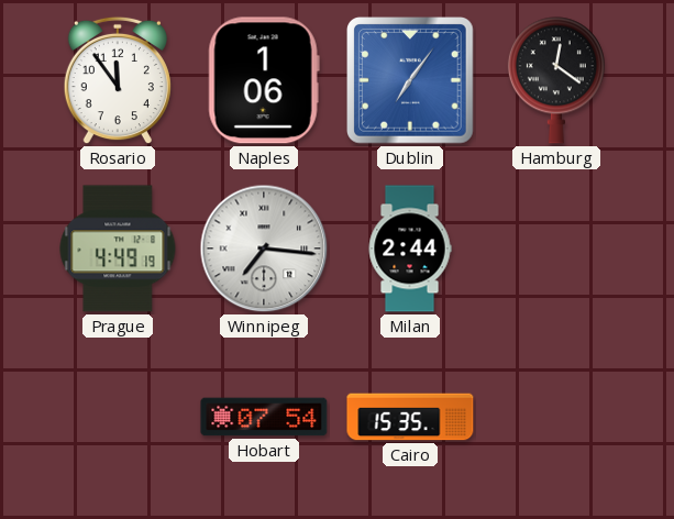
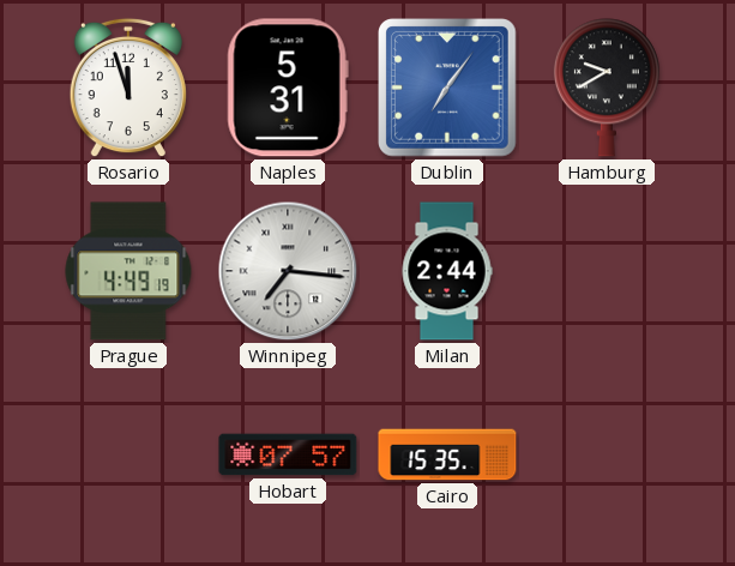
Rosario: 11:54 -> 11:57 (128, 88)
Naples: 1:06 -> 5:31 (288, 88)
Hamburg: 12:21 -> 9:40 (607, 88)
Hobart: 07:54 -> 07:57 (288, 454)
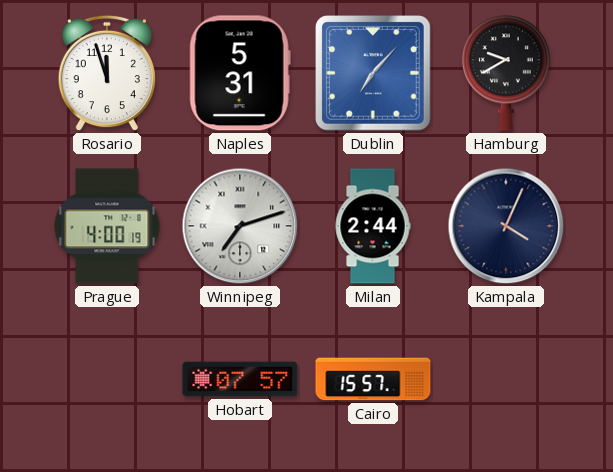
Dublin: 7:06 -> 7:07 (374, 74)
Prague: 4:49 -> 4:00 (107, 226)
Winnipeg: 7:16 -> 7:12 (240, 226)
Kampala: none -> 4:04 (506, 226)
Cairo: 15:35 -> 15:57 (373, 379)
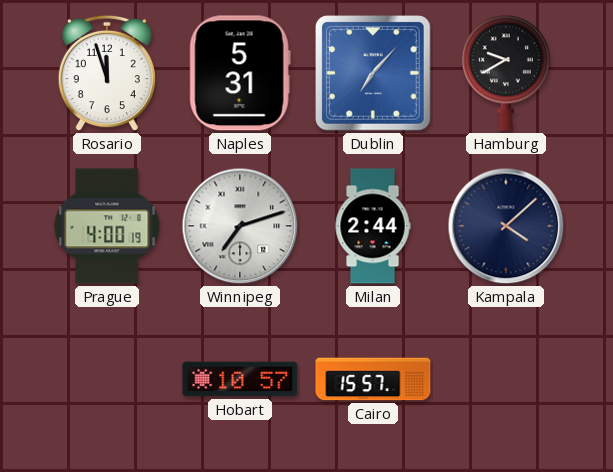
Kampala: 4:04 -> 4:08 (506, 226)
Hobart: 07:57 -> 10:57 (240, 379)
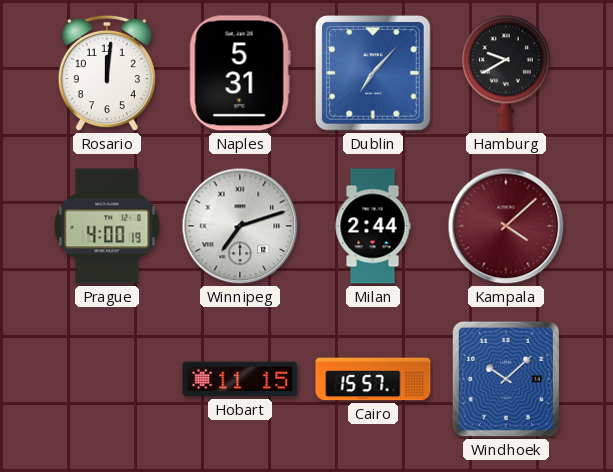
Rosario: 11:57 -> 12:01 (107, 73)
Kampala dial: navy -> burgundy (506, 226)
Hobart: 10:57 -> 11:15 (240, 379)
Windhoek: none -> 10:08 (506, 379)
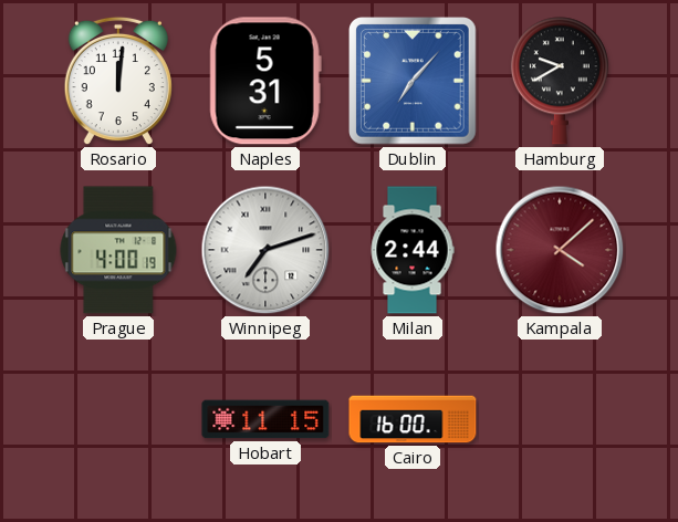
Cairo: 15:57 -> 16:00 (413, 419)
Windhoek: 10:08 -> none (506, 379)
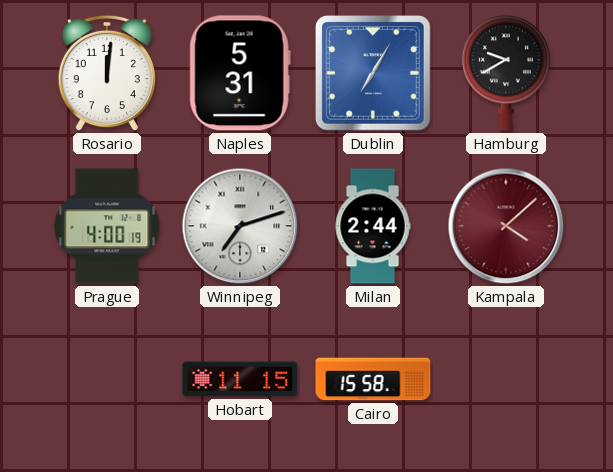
Dublin: 7:07 -> 7:05 (374, 74)
Cairo: 16:00 -> 15:58 (373, 379)
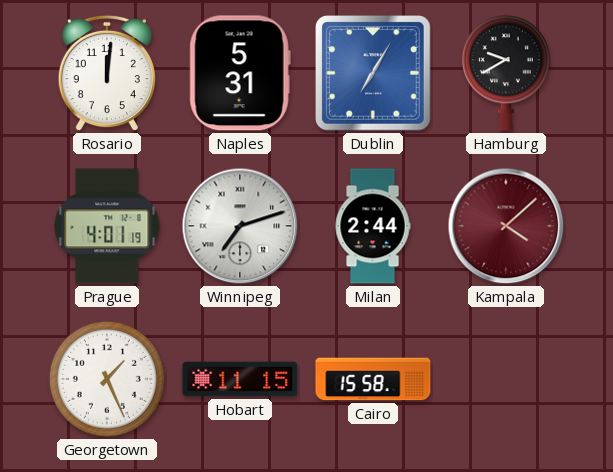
Prague: 4:00 -> 4:01 (107, 226)
Georgetown: none -> 1:26 (107, 379)
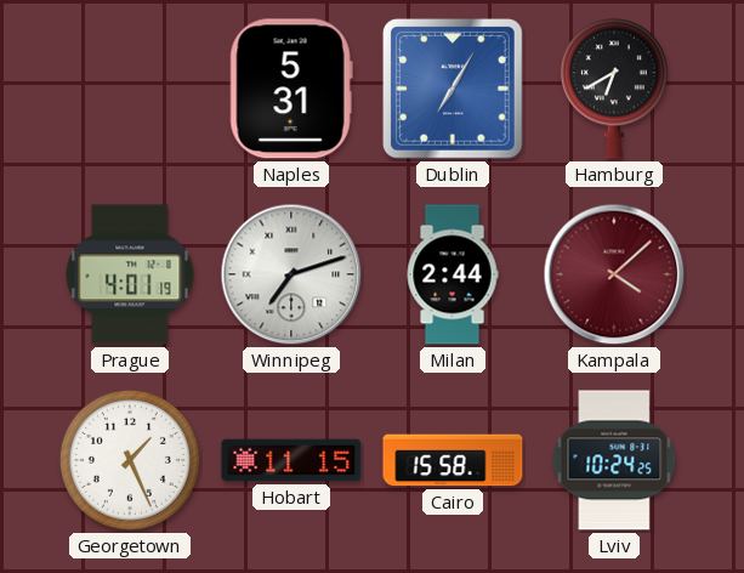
Rosario: 12:01 -> none (107, 73)
Hamburg: 9:40 -> 6:40 (614, 89)
Lviv: none -> 10:24 (614, 460)
